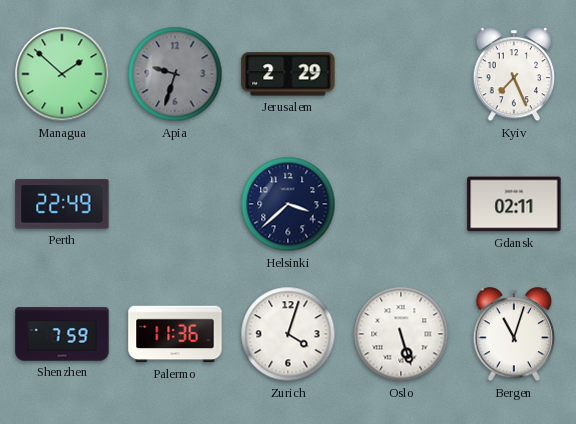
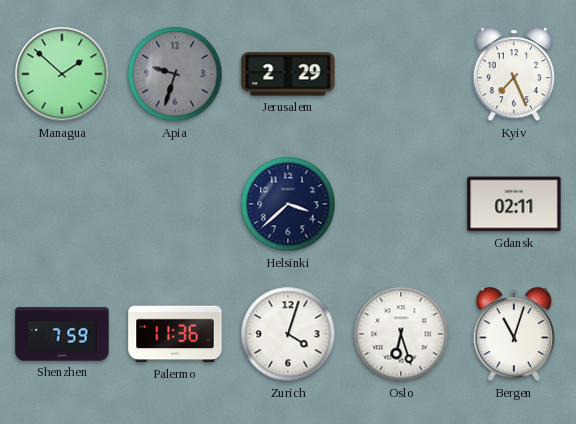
Perth: 22:49 -> none (62, 204)
Oslo: 5:27 -> 6:27 (401, 334)
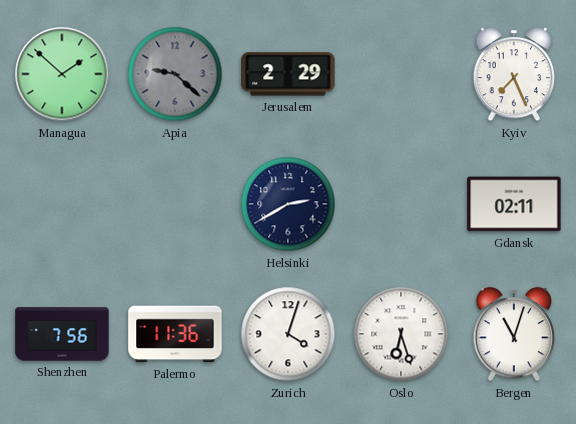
Apia: 9:33 -> 9:22 (175, 74)
Helsinki: 3:38 -> 2:40 (288, 204)
Shenzhen: 7:59 -> 7:56 (62, 334)
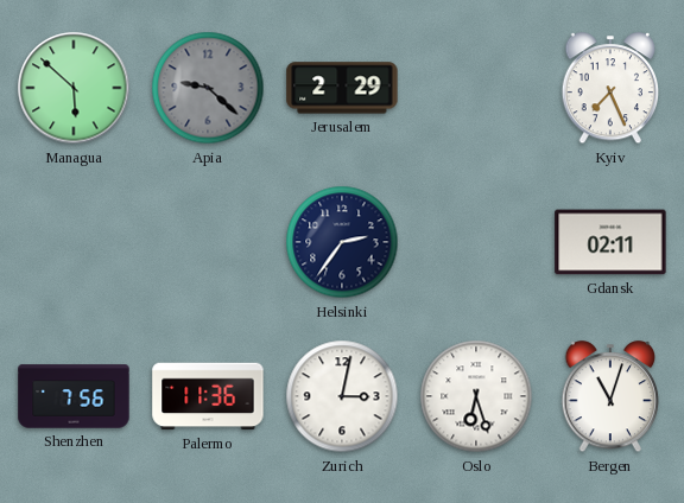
Managua: 1:52 -> 5:52 (74, 88)
Helsinki: 2:40 -> 2:36 (342, 242)
Zurich: 4:03 -> 3:02 (342, 396)
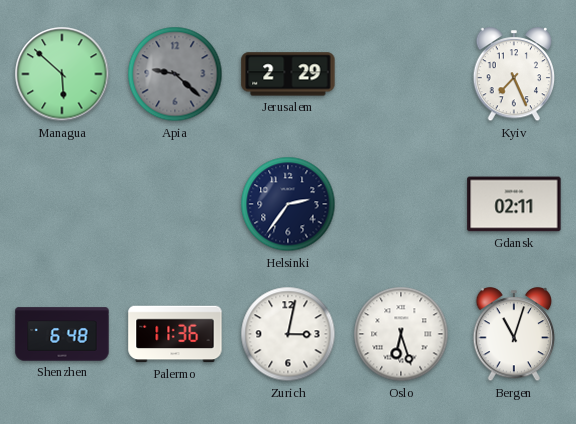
Shenzhen: 7:56 -> 6:48 (62, 334)
